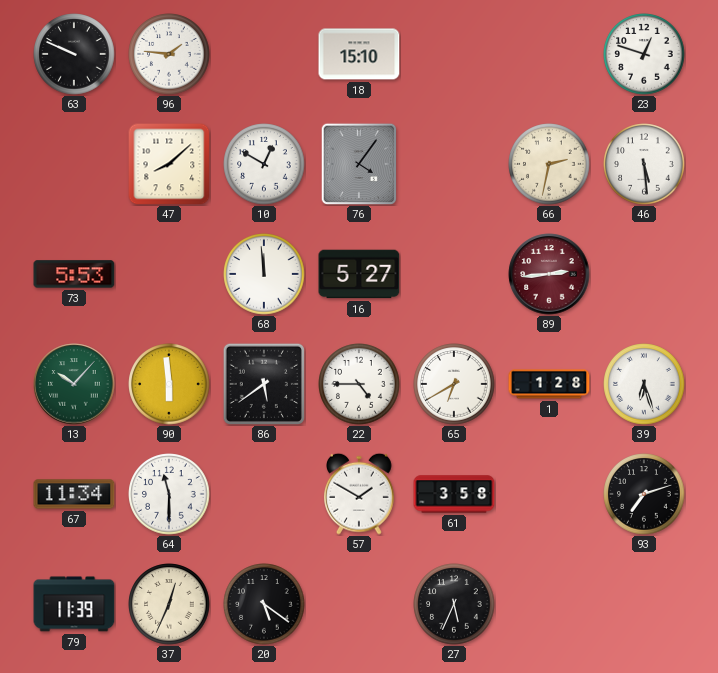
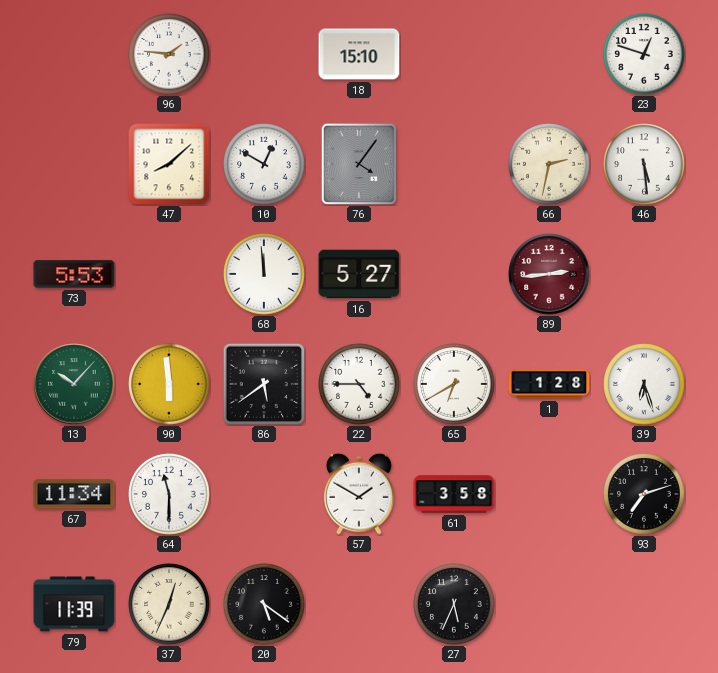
63: 9:49 -> none (74, 54)
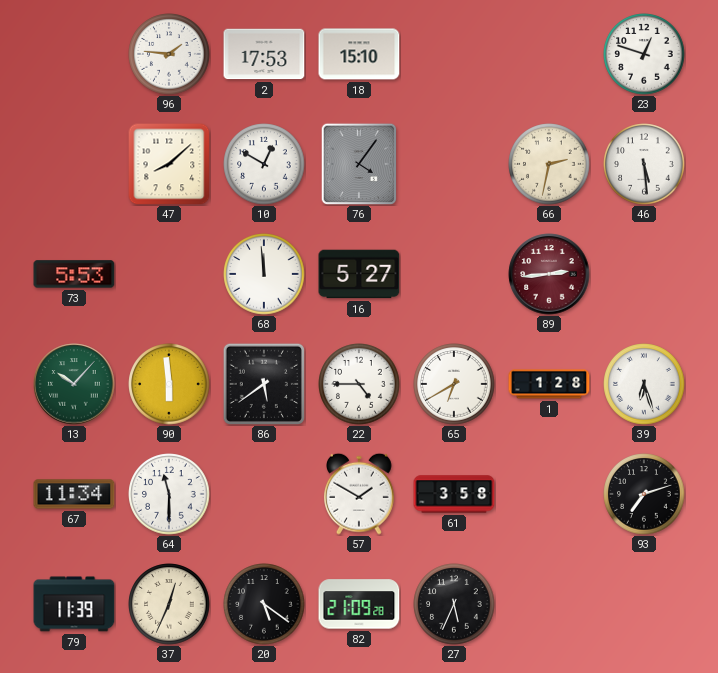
2: none -> 17:53 (264, 54)
82: none -> 21:09 (359, 604)
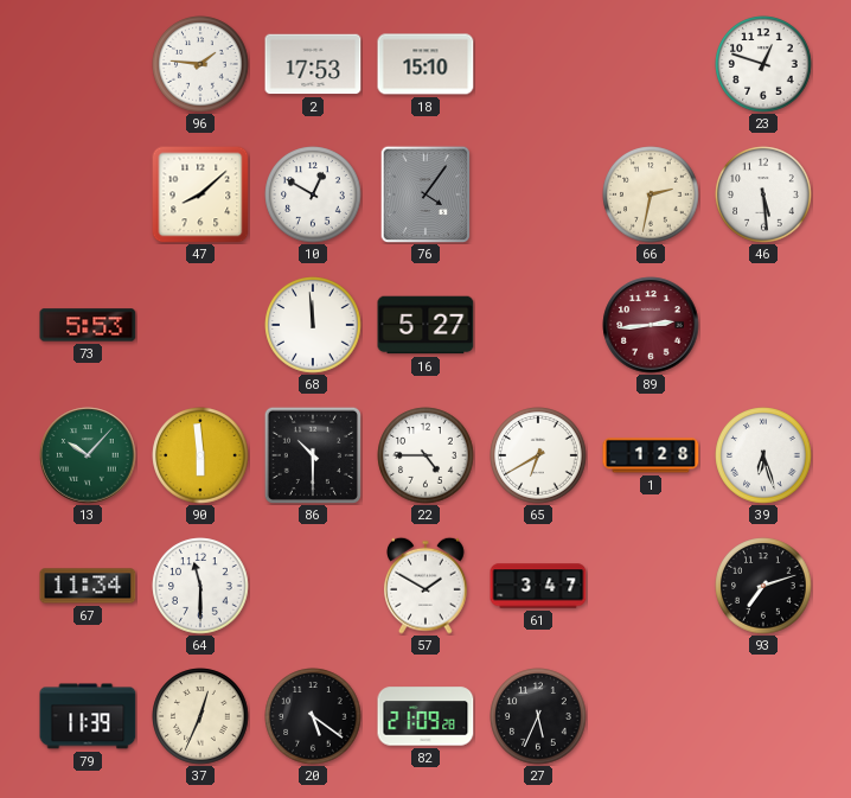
86: 5:39 -> 10:30 (313, 455)
61: 3:58 -> 3:47 (538, 586)
